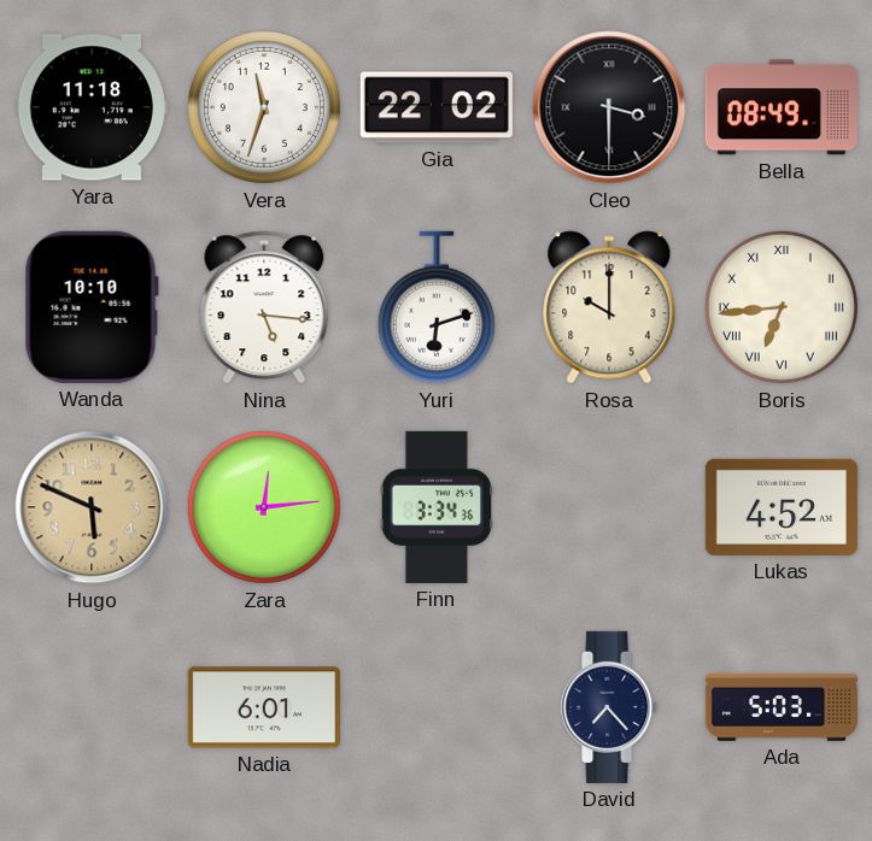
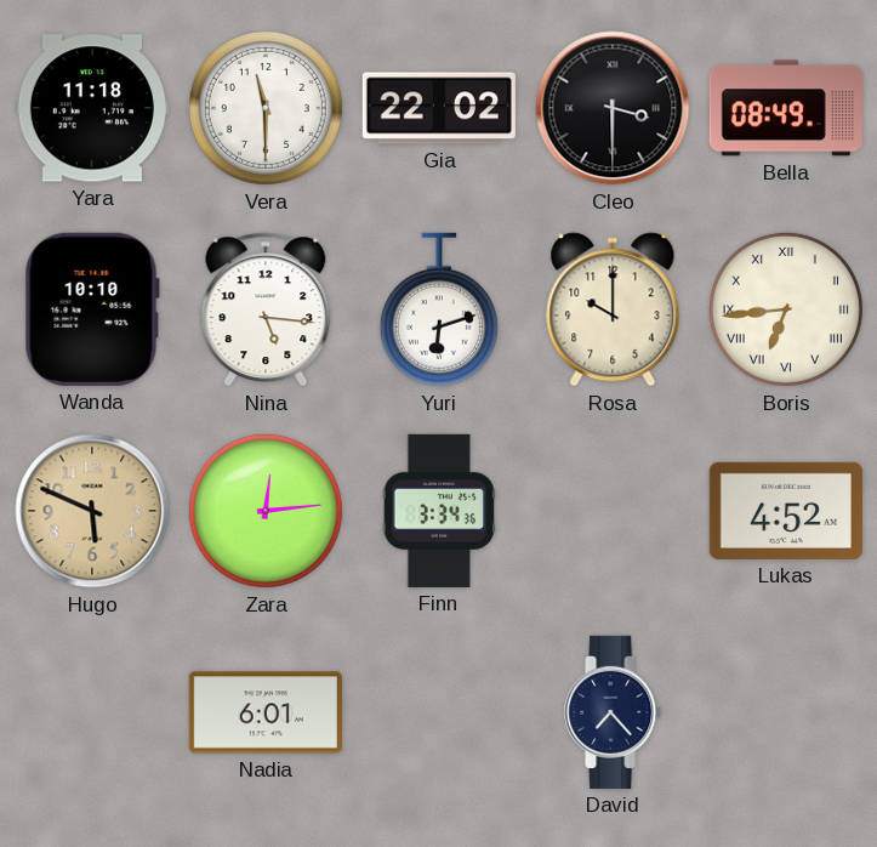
Vera: 11:33 -> 11:30 (266, 108)
Ada: 5:03 -> none (782, 707)
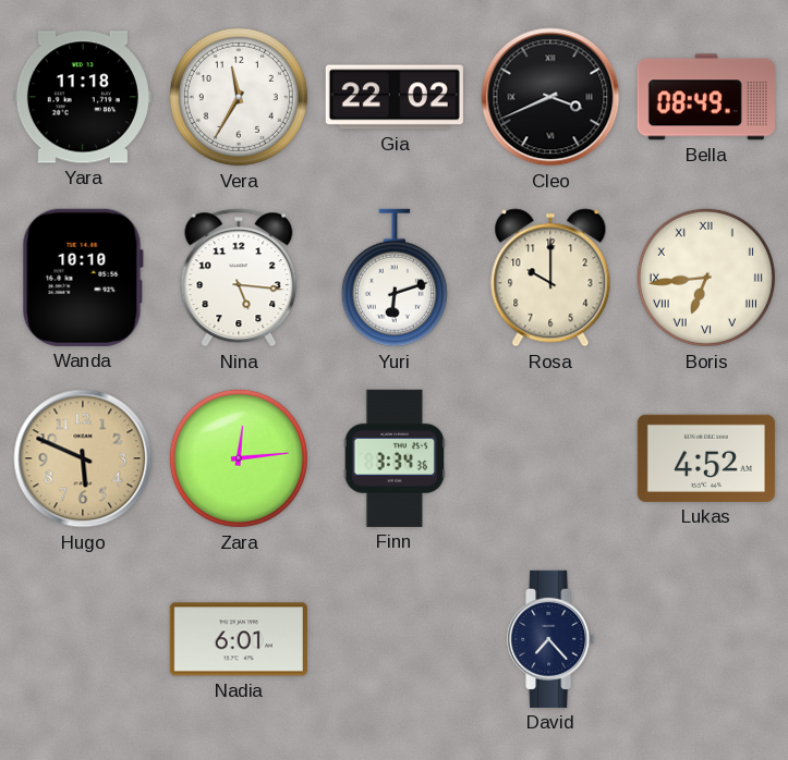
Vera: 11:30 -> 11:35 (239, 97)
Cleo: 3:30 -> 3:41 (550, 97)
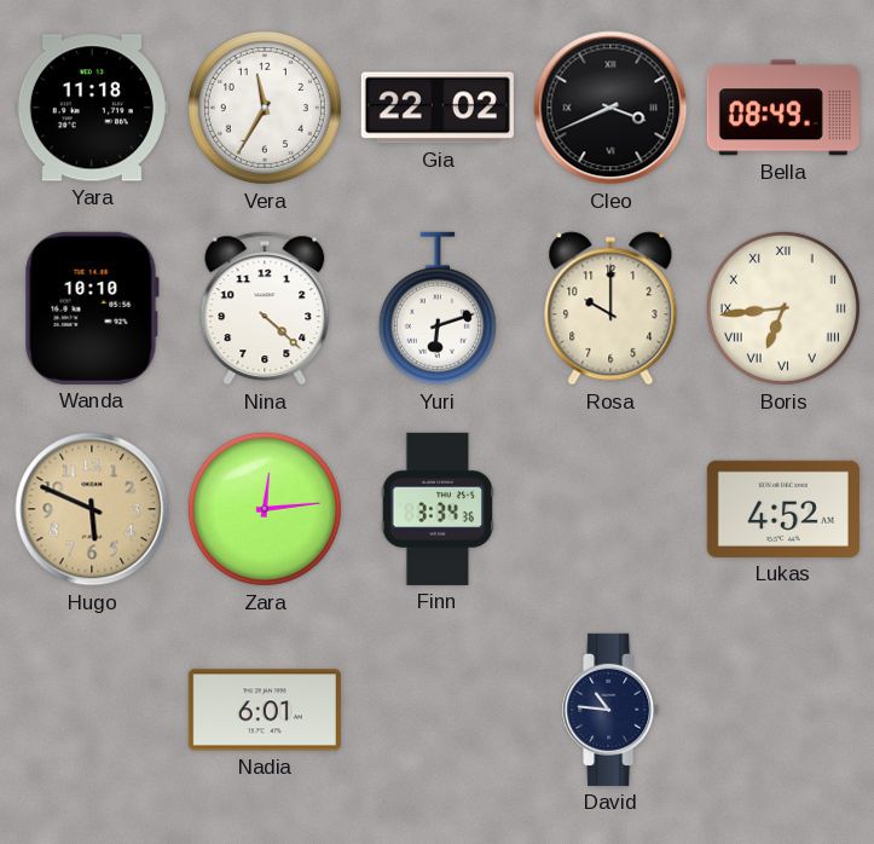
Nina: 5:16 -> 4:22 (265, 308)
David: 7:23 -> 10:46 (612, 710)
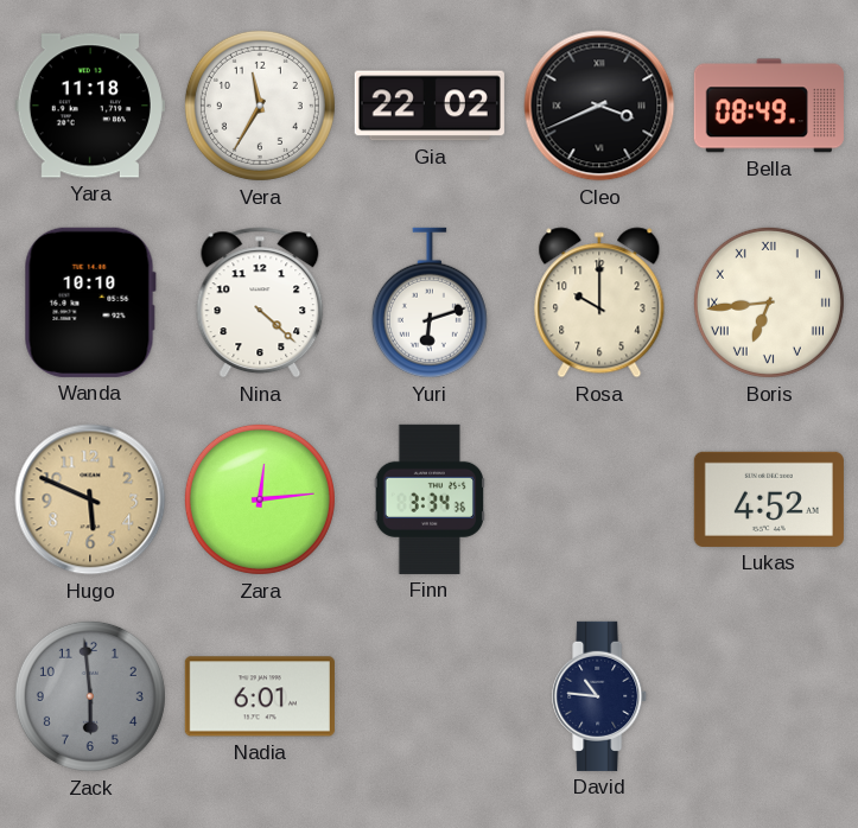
Zack: none -> 5:59 (90, 696)
